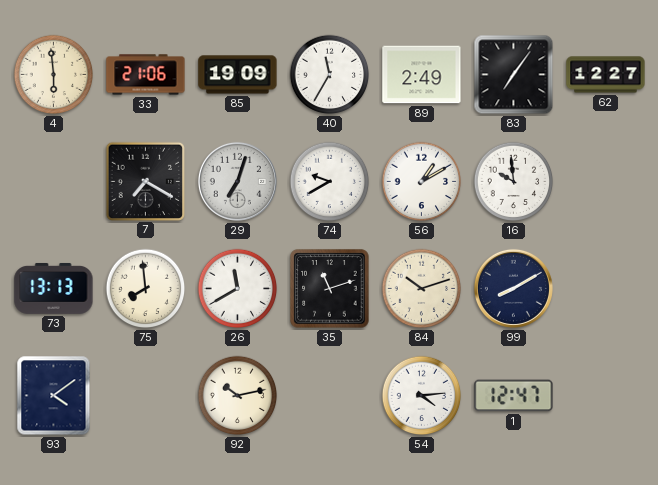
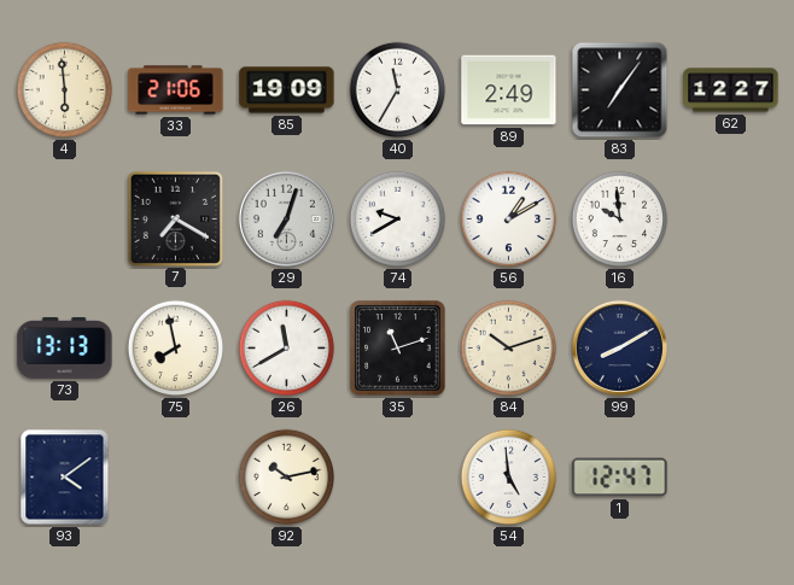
75: 7:59 -> 7:58 (176, 349)
54: 4:14 -> 4:59 (509, 478)
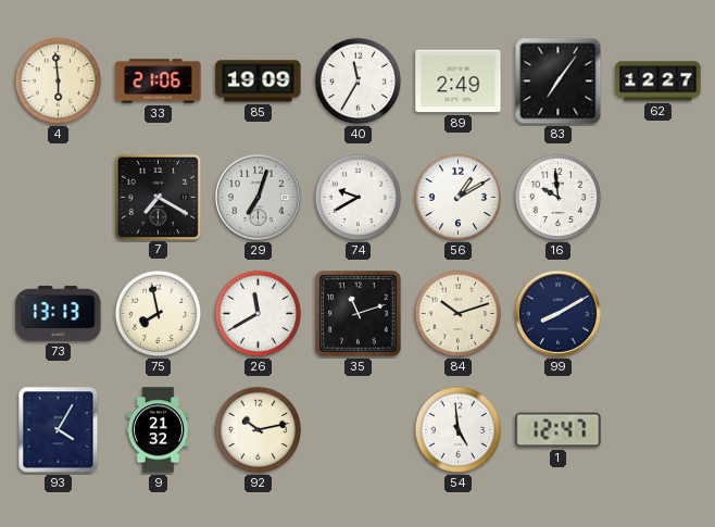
93: 4:09 -> 4:05 (59, 430)
9: none -> 21:32 (159, 430)
